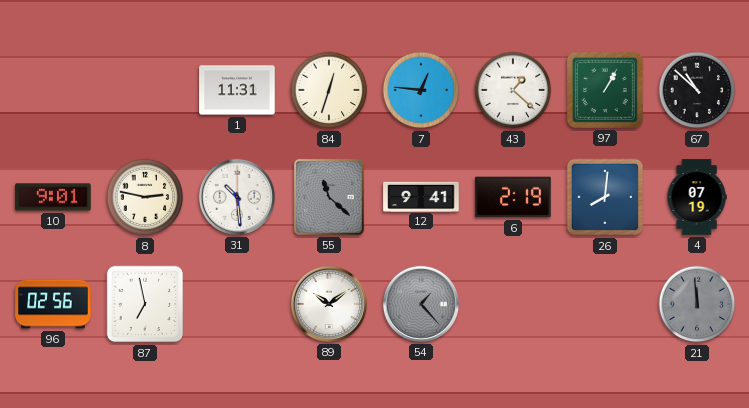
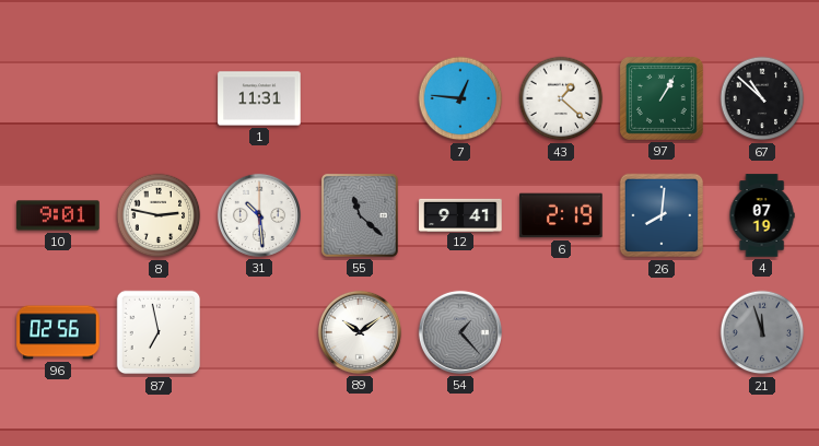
84: 12:33 -> none (329, 90)
21: 11:59 -> 11:57 (762, 332)
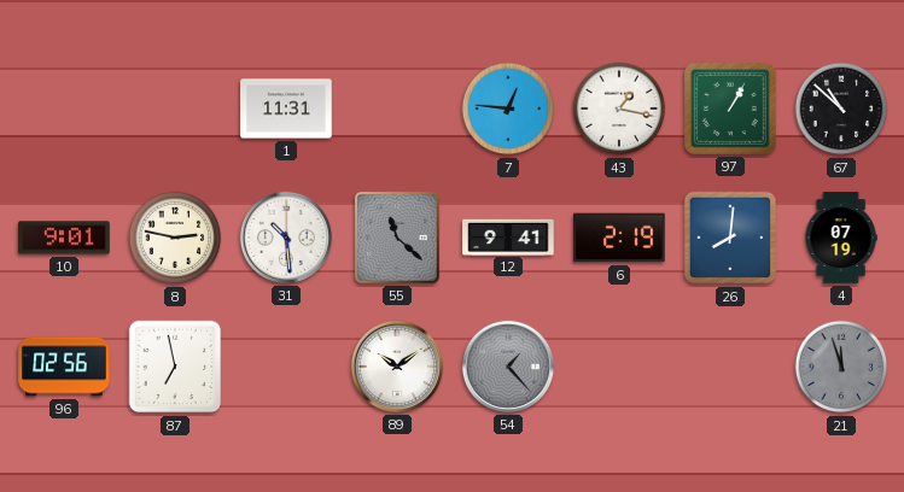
43: 1:22 -> 1:17 (619, 109)
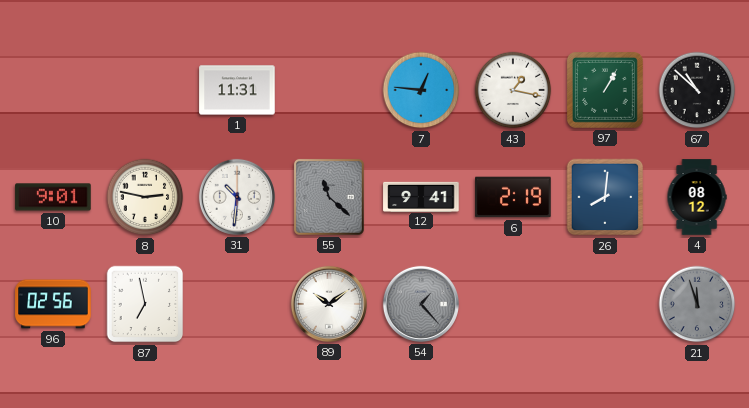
31: 10:29 -> 10:31 (237, 197)
4: 07:19 -> 08:12 (697, 197)
